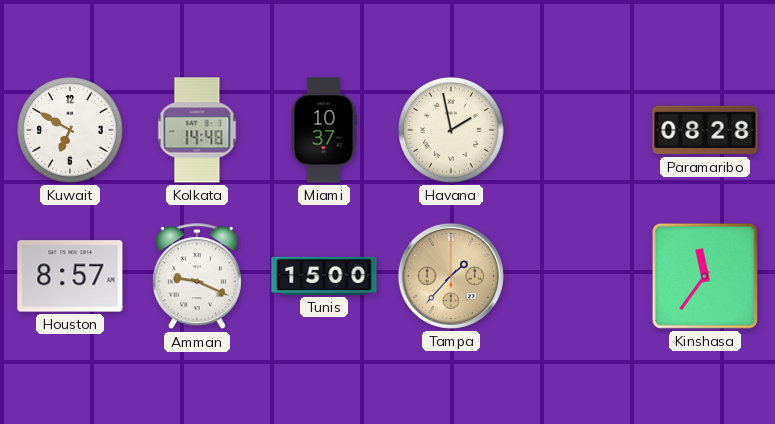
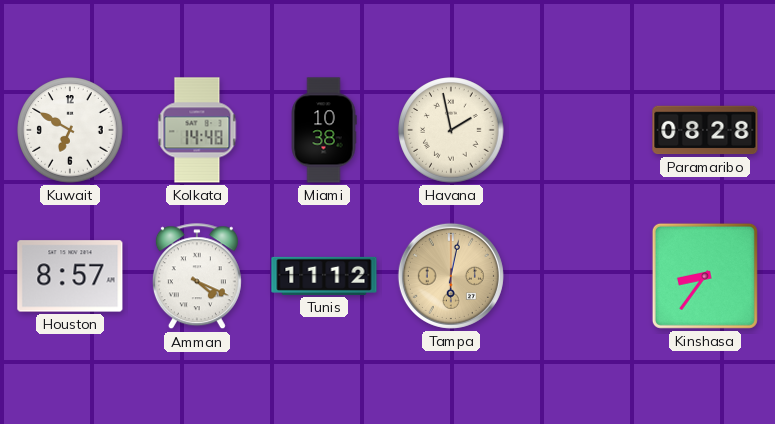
Miami: 10:37 -> 10:38 (324, 130)
Amman: 9:19 -> 4:19 (197, 277)
Tunis: 15:00 -> 11:12 (324, 276)
Tampa: 1:37 -> 6:02 (451, 276)
Kinshasa: 11:36 -> 8:36 (705, 276)
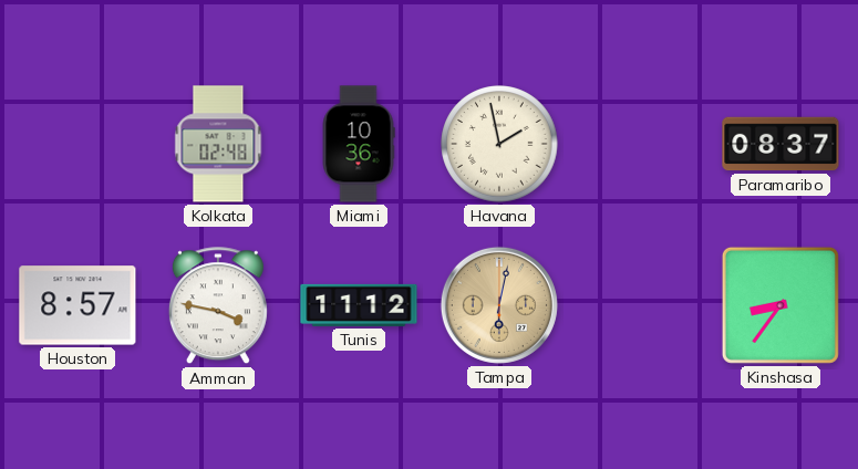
Kuwait: 6:50 -> none (70, 130)
Kolkata: 14:48 -> 02:48 (218, 144)
Miami: 10:38 -> 10:36 (359, 144)
Paramaribo: 08:28 -> 08:37 (781, 144)
Amman: 4:19 -> 3:47 (218, 306)
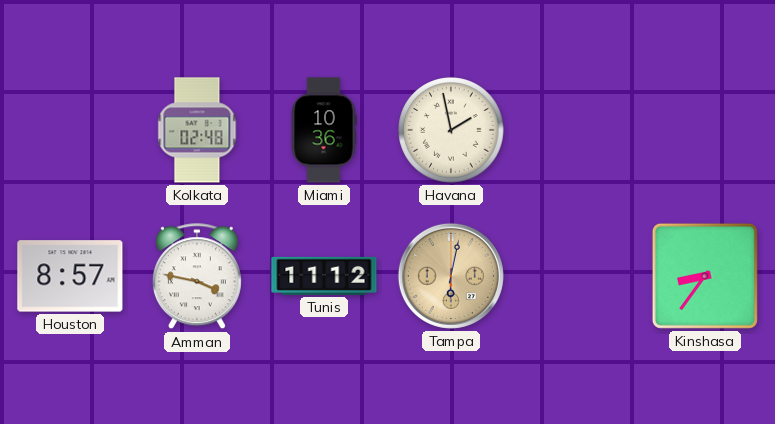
Paramaribo: 08:37 -> none (781, 144)
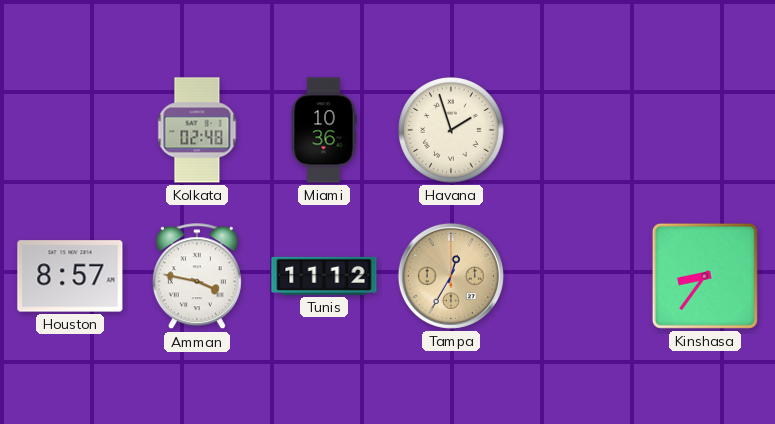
Havana: 1:58 -> 1:57 (451, 130)
Tampa: 6:02 -> 12:35 (451, 276)
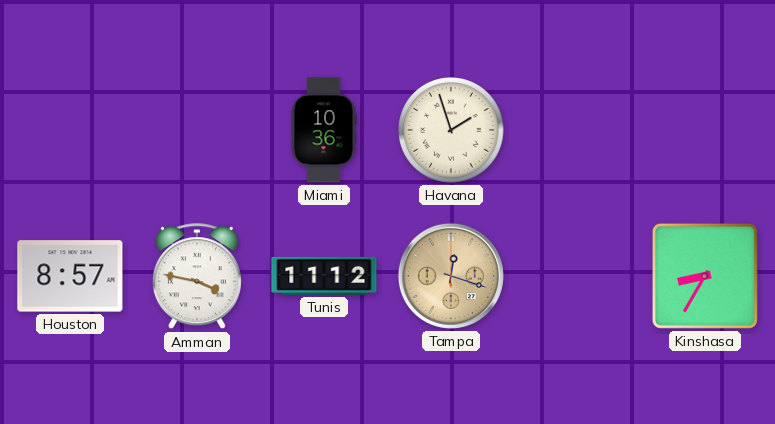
Kolkata: 02:48 -> none (197, 130)
Tampa: 12:35 -> 12:18 (451, 276)
Kinshasa: 8:36 -> 8:35 (705, 276)
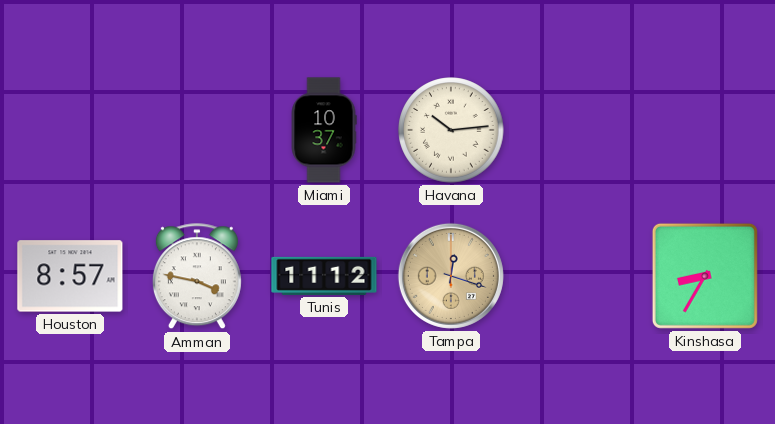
Miami: 10:36 -> 10:37 (324, 130)
Havana: 1:57 -> 10:14 (451, 130)
